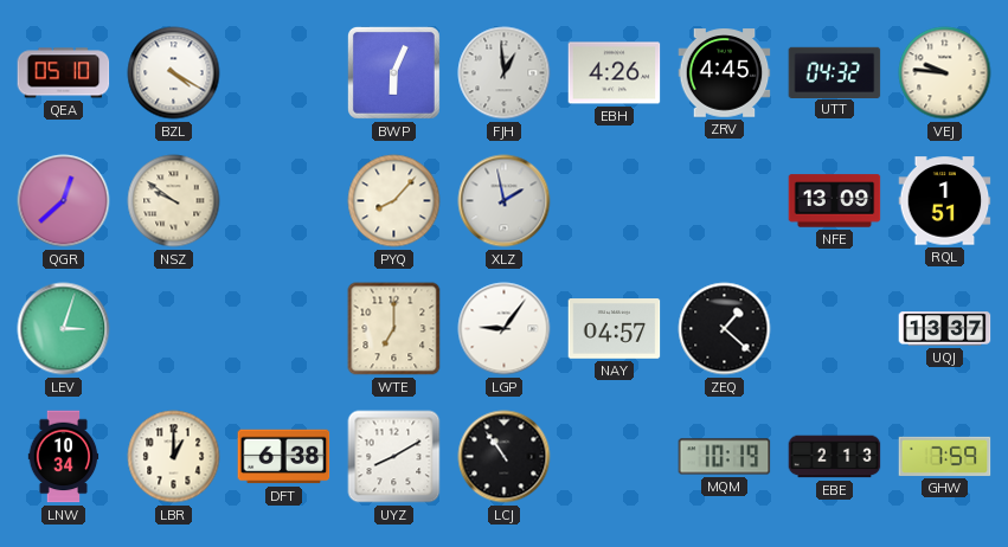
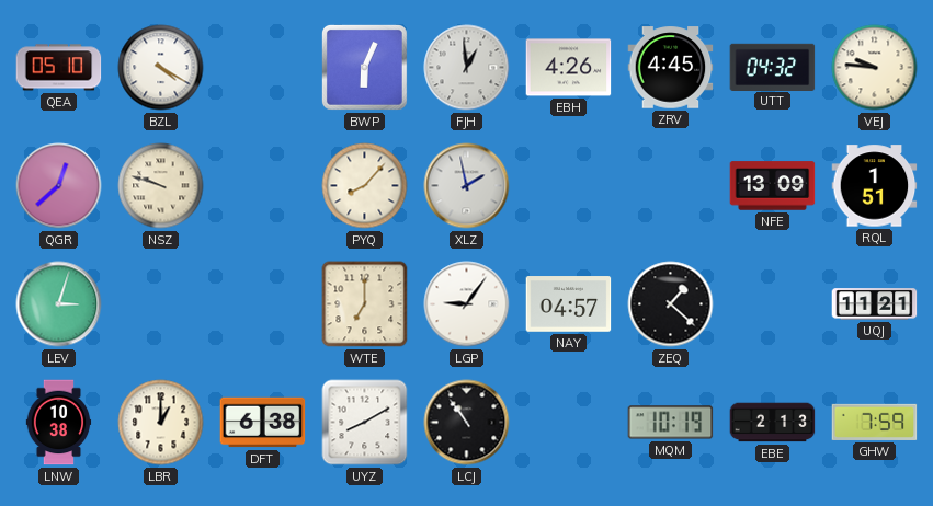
NSZ: 9:51 -> 9:48 (161, 186)
UQJ: 13:37 -> 11:21 (875, 304)
LNW: 10:34 -> 10:38 (59, 423)
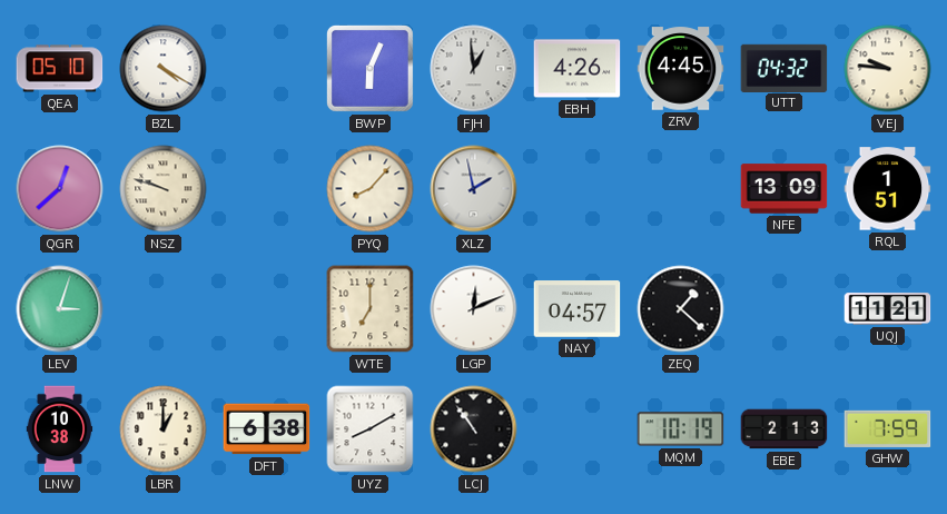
LGP: 9:06 -> 12:11 (474, 309)
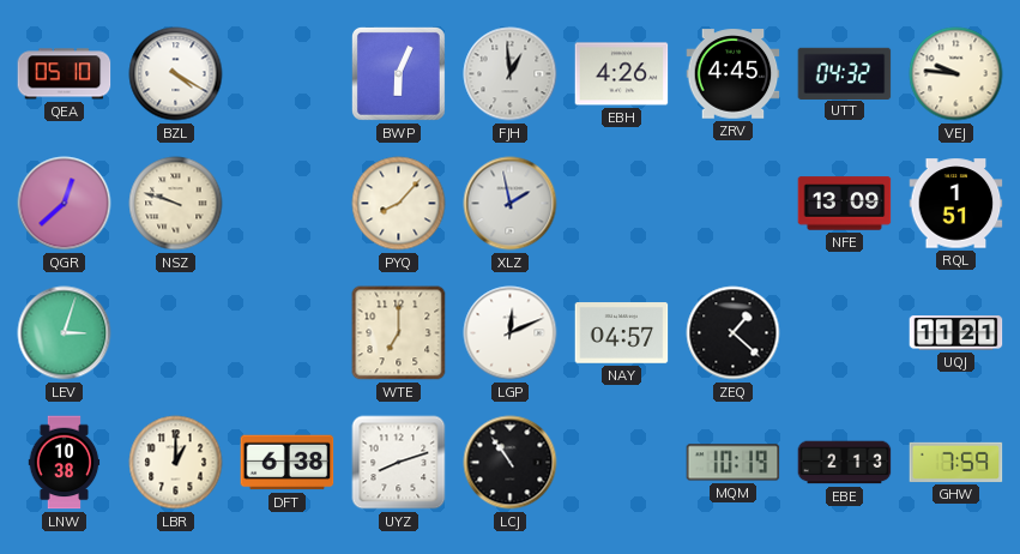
UYZ: 8:10 -> 8:12 (399, 463)
